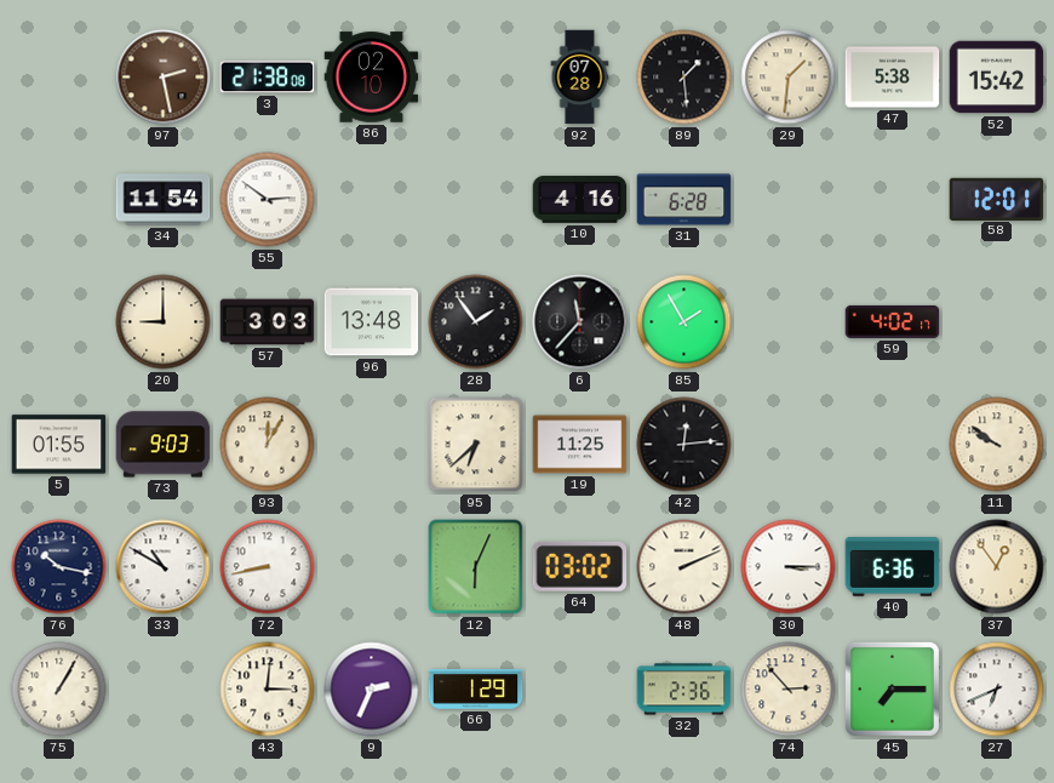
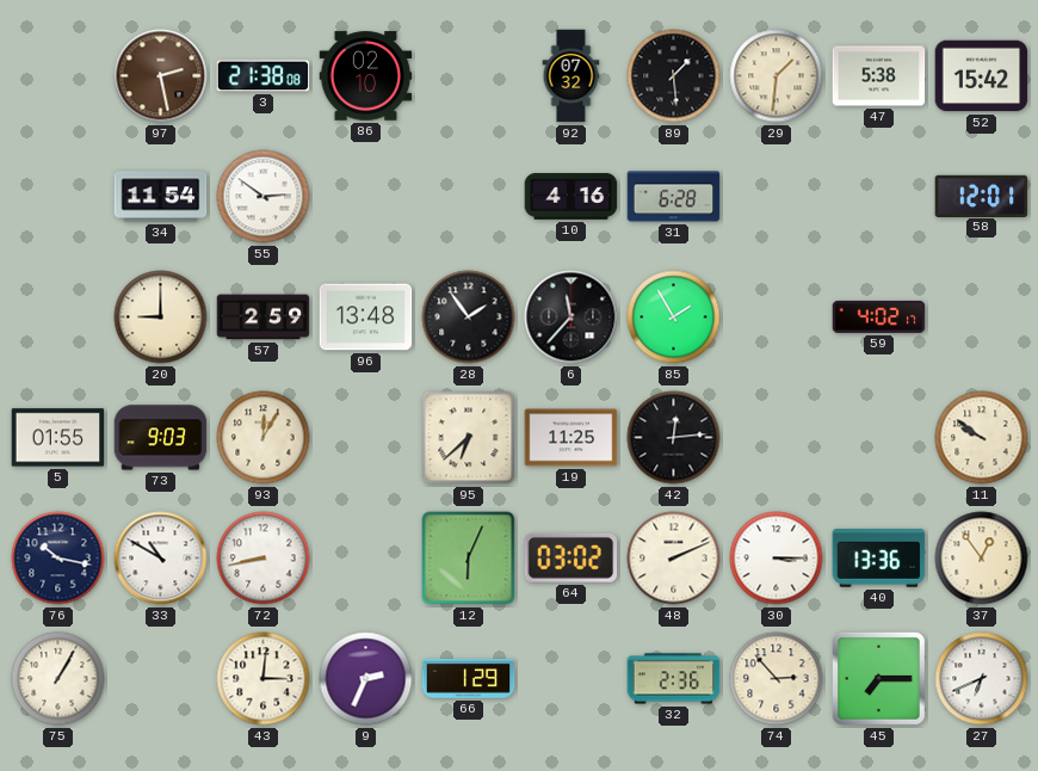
92: 07:28 -> 07:32 (571, 76)
57: 3:03 -> 2:59 (264, 317)
40: 6:36 -> 13:36 (879, 559)
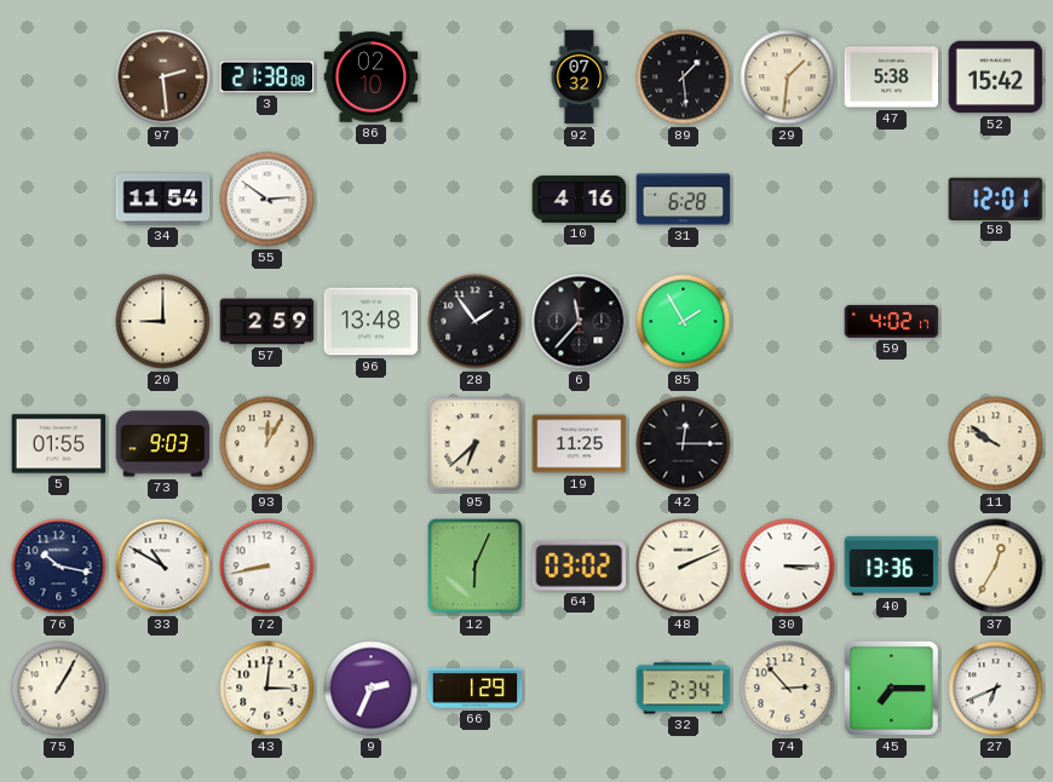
97: 2:28 -> 2:29 (163, 77)
42: 12:14 -> 12:15 (684, 444)
37: 12:54 -> 12:35 (996, 567)
32: 2:36 -> 2:34 (684, 689)
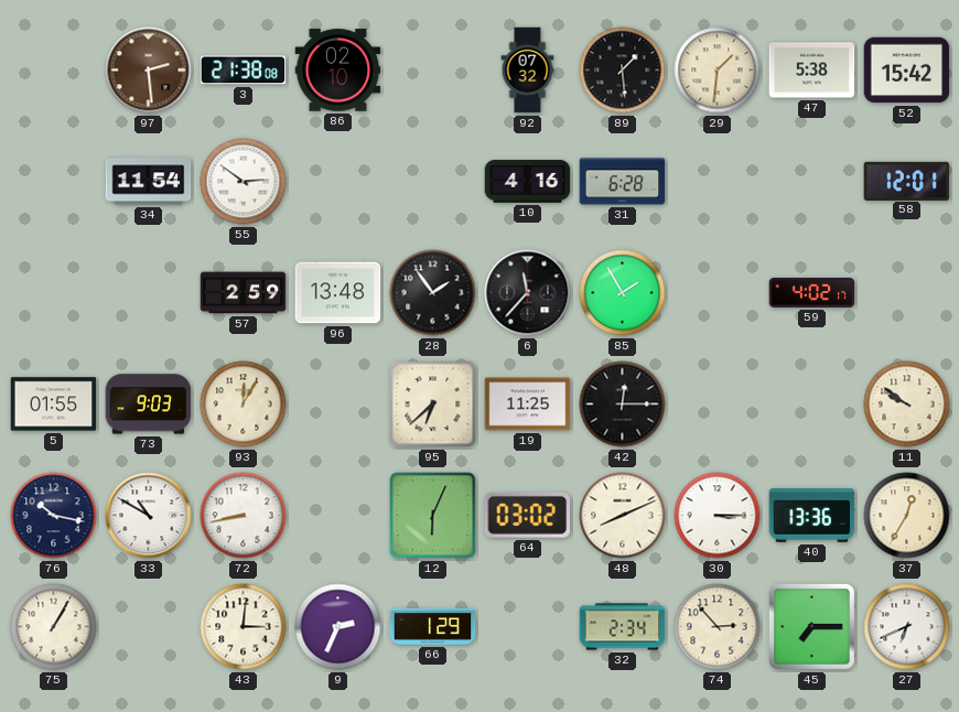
20: 9:00 -> none (163, 322)
48: 2:11 -> 8:11 (623, 516)
